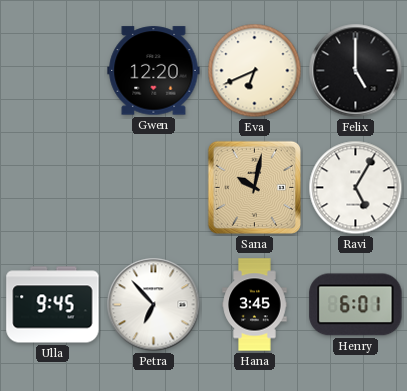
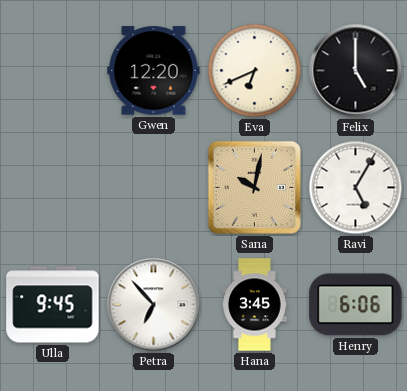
Henry: 6:01 -> 6:06 (356, 305)
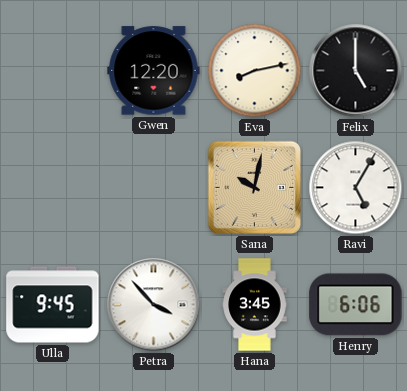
Eva: 6:41 -> 8:13 (255, 71)
Petra: 6:53 -> 3:53 (154, 305)
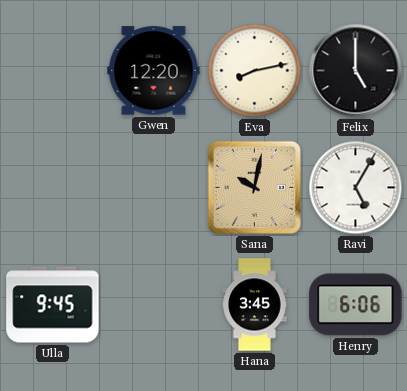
Petra: 3:53 -> none (154, 305)
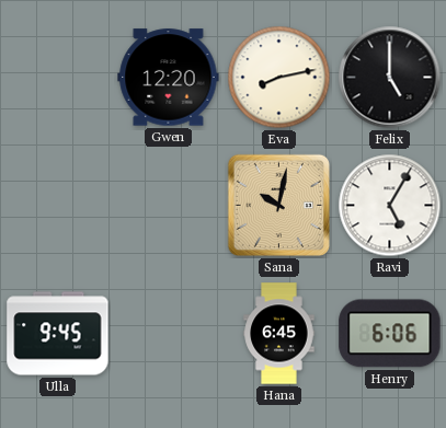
Hana: 3:45 -> 6:45 (279, 334)
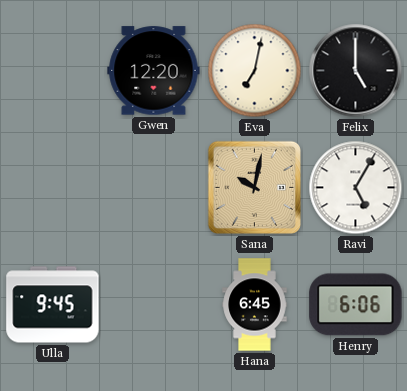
Eva: 8:13 -> 7:02 (255, 71)
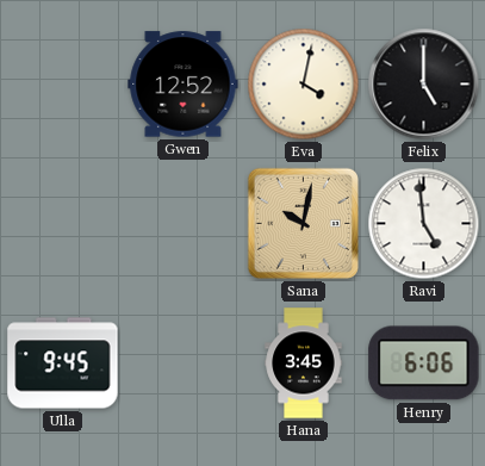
Gwen: 12:20 -> 12:52 (184, 85)
Eva: 7:02 -> 4:02 (304, 85)
Ravi: 5:05 -> 4:59 (424, 224)
Hana: 6:45 -> 3:45 (304, 364)
